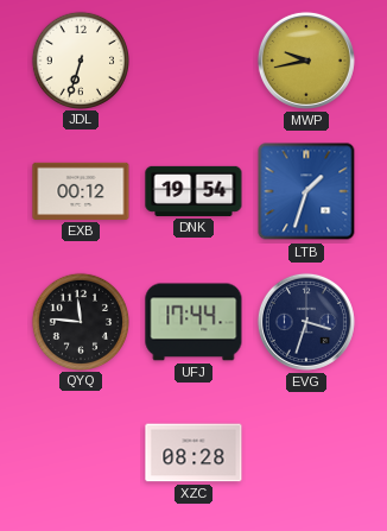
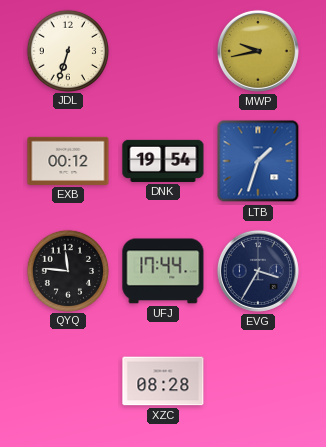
EVG: 3:33 -> 3:35 (258, 271)
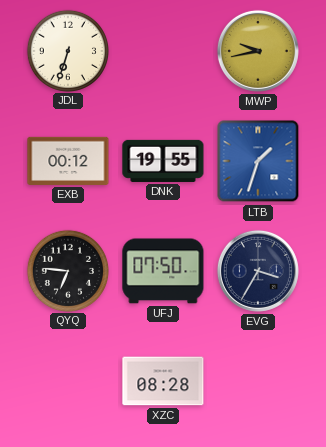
DNK: 19:54 -> 19:55 (163, 161)
QYQ: 11:46 -> 6:46 (67, 270)
UFJ: 17:44 -> 07:50 (163, 271)
